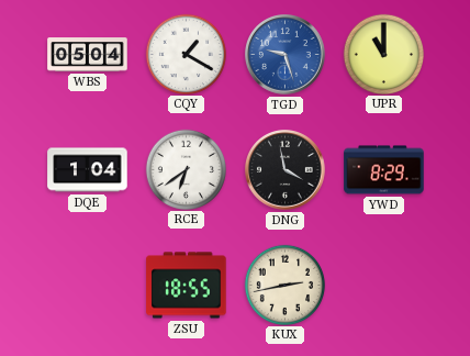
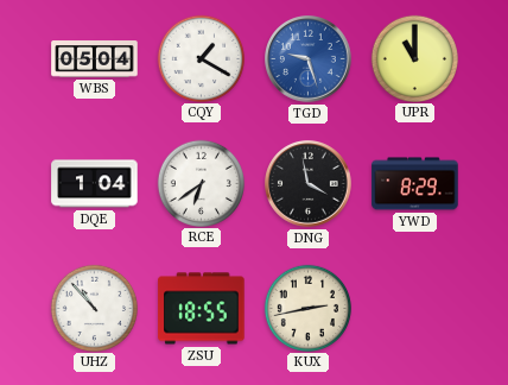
UHZ: none -> 10:53 (94, 308)
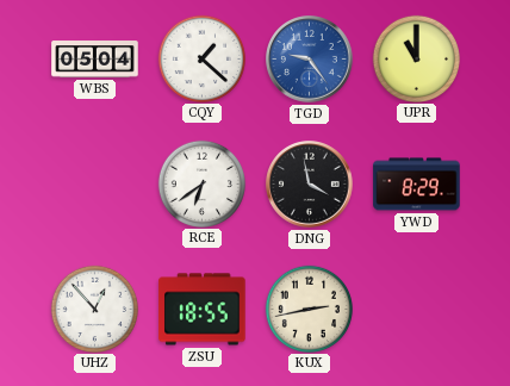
CQY: 1:20 -> 1:22 (201, 58)
TGD: 9:27 -> 9:24 (310, 60)
DQE: 1:04 -> none (95, 184)
UHZ: 10:53 -> 12:53 (94, 309)
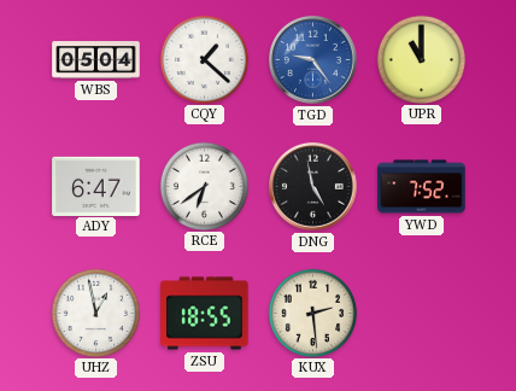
ADY: none -> 6:47 (96, 186)
DNG: 3:58 -> 4:58 (313, 187)
YWD: 8:29 -> 7:52 (422, 187)
UHZ: 12:53 -> 12:58 (95, 313)
KUX: 2:43 -> 2:29 (312, 313)
